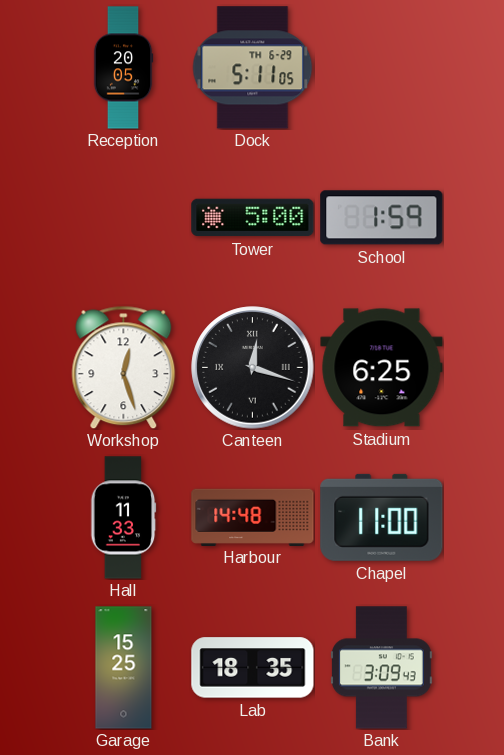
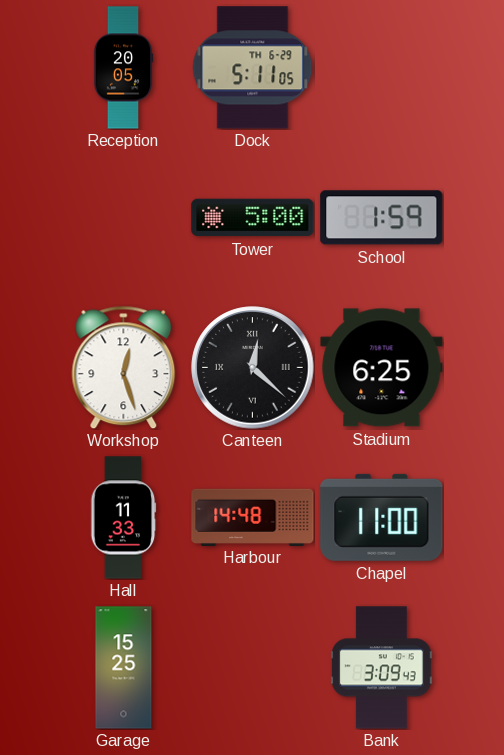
Canteen: 12:18 -> 12:22 (253, 368)
Lab: 18:35 -> none (253, 668)
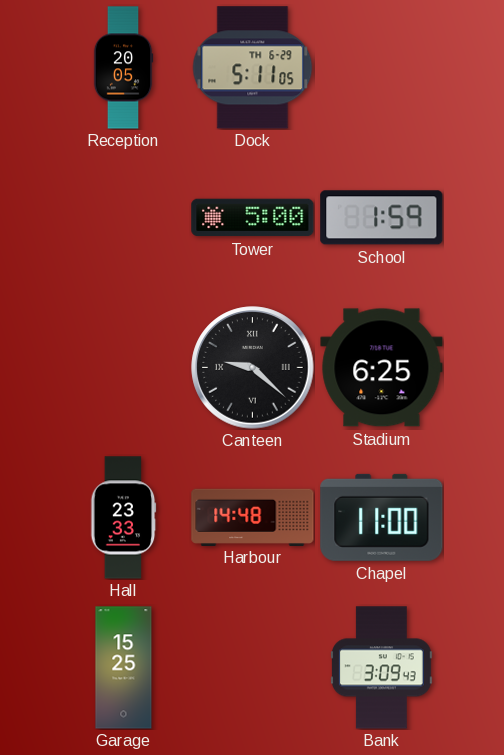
Workshop: 12:27 -> none (124, 367)
Canteen: 12:22 -> 9:22 (253, 368)
Hall: 11:33 -> 23:33 (123, 518)
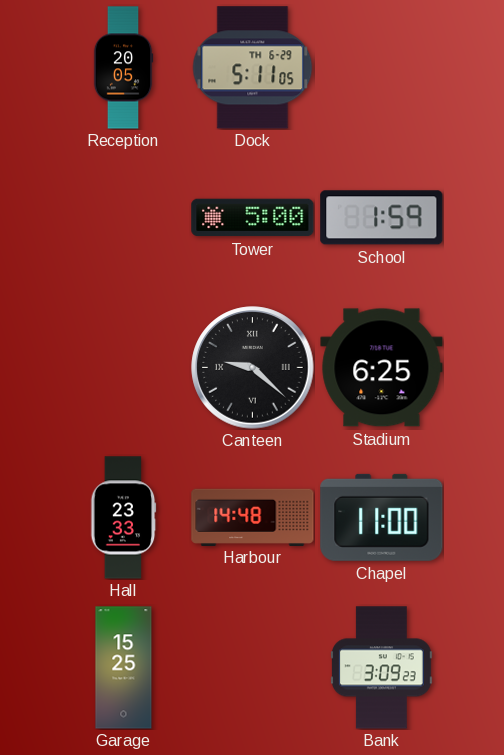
Bank: 3:09:43 -> 3:09:23 (382, 668)
